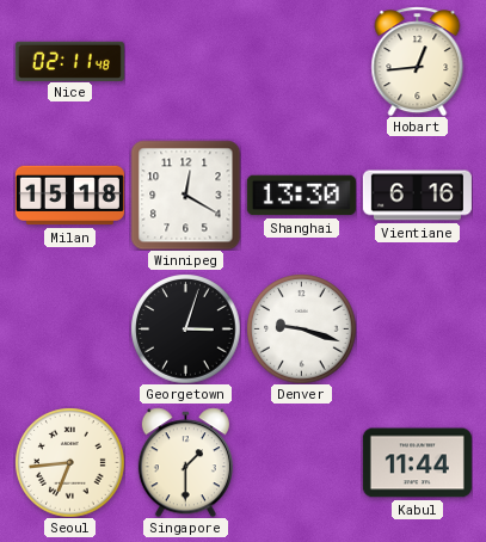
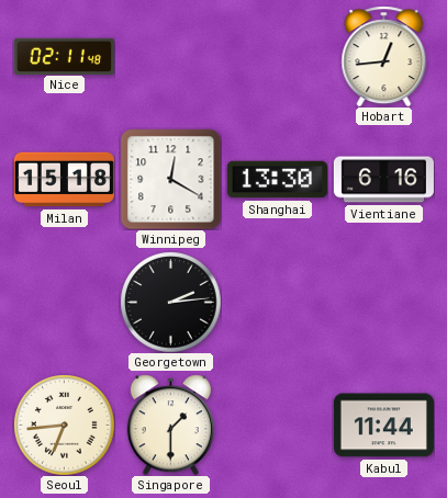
Georgetown: 3:03 -> 2:14 (170, 302)
Denver: 9:18 -> none (301, 328)
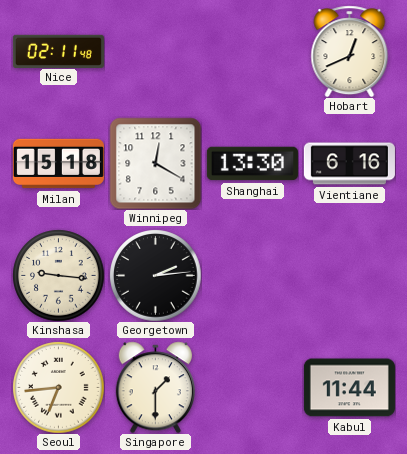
Hobart: 12:44 -> 12:41 (350, 51)
Kinshasa: none -> 9:16 (58, 275)
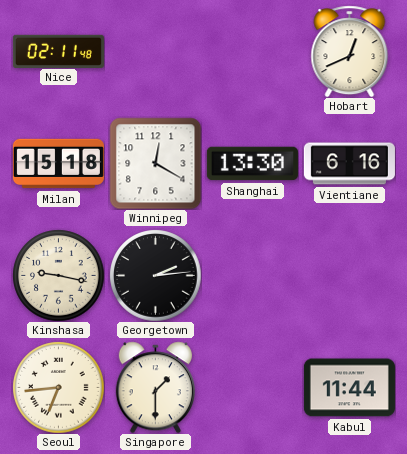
Kinshasa: 9:16 -> 9:17 (58, 275)
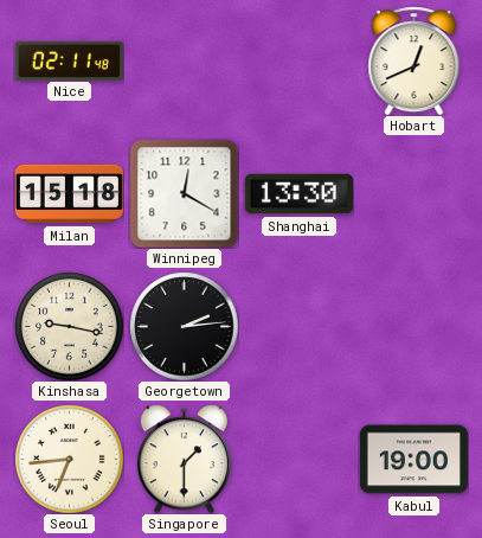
Vientiane: 6:16 -> none (349, 164)
Kabul: 11:44 -> 19:00 (413, 460)
